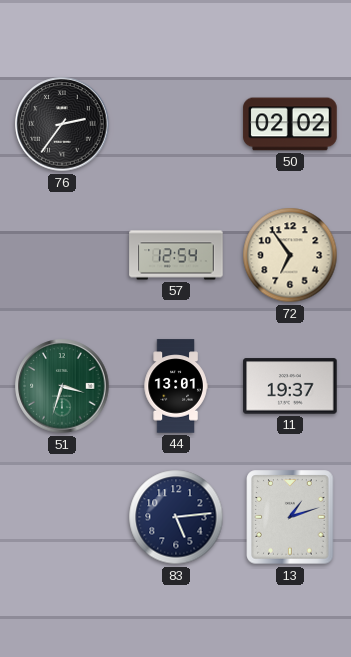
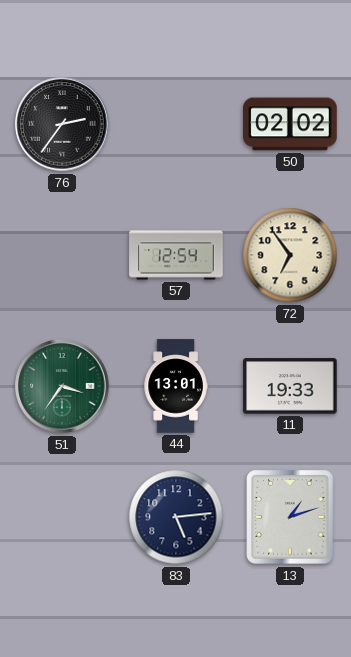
51: 3:33 -> 3:36 (62, 386)
11: 19:37 -> 19:33 (290, 386)
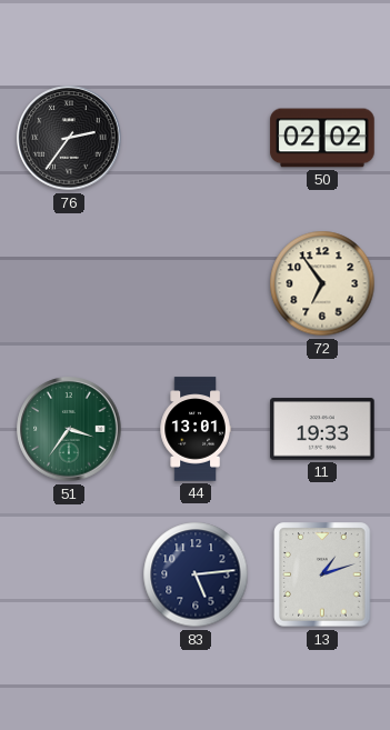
57: 12:54 -> none (176, 255)
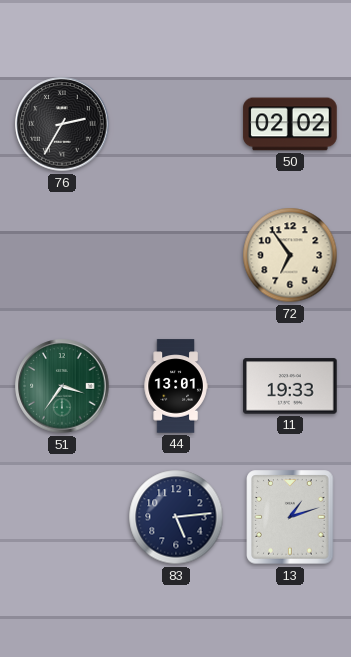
76: 2:36 -> 2:35 (62, 124)
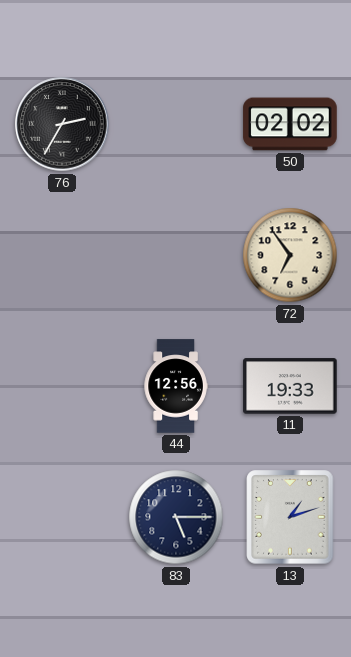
51: 3:36 -> none (62, 386)
44: 13:01 -> 12:56 (176, 386)
83: 5:14 -> 5:15 (176, 517)
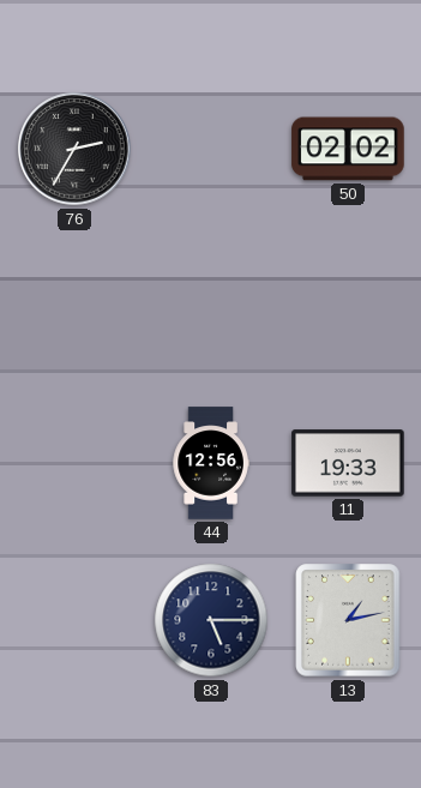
72: 6:54 -> none (290, 255)
13: 1:12 -> 1:13 (348, 620)
